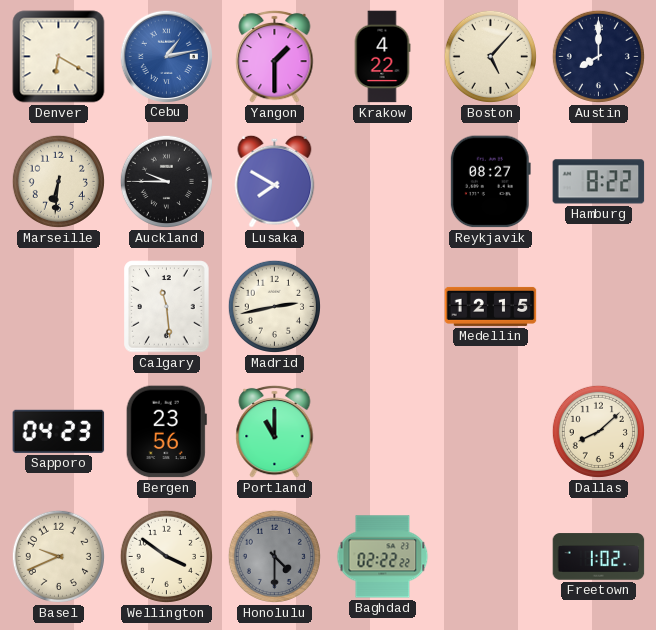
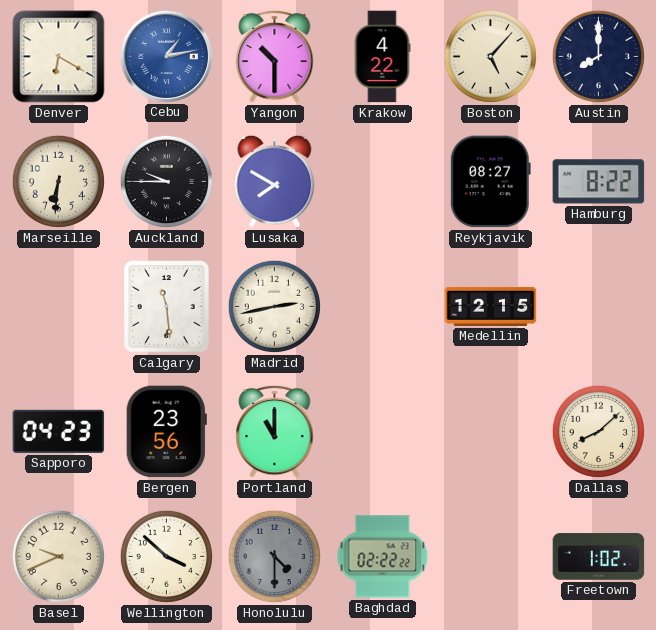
Yangon: 1:30 -> 10:30 (275, 56)
Wellington: 3:51 -> 3:52 (166, 556)
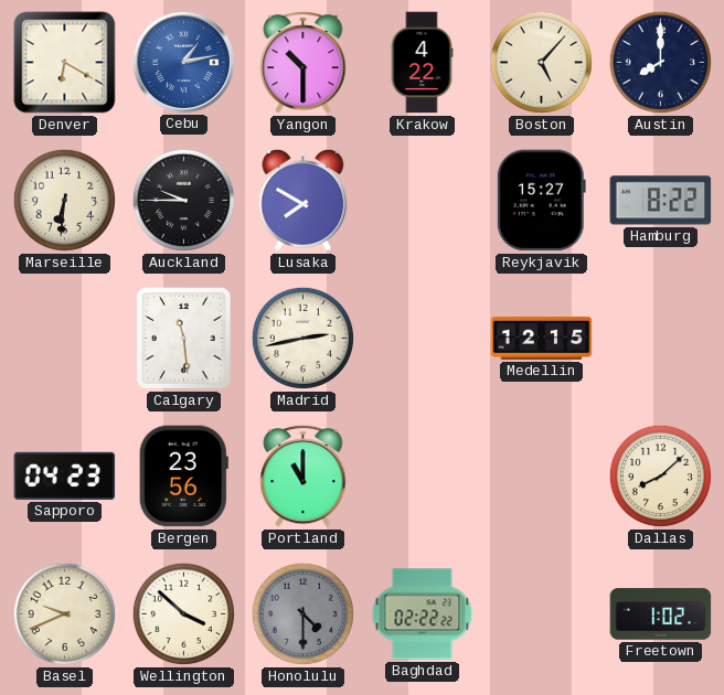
Reykjavik: 08:27 -> 15:27 (541, 201)
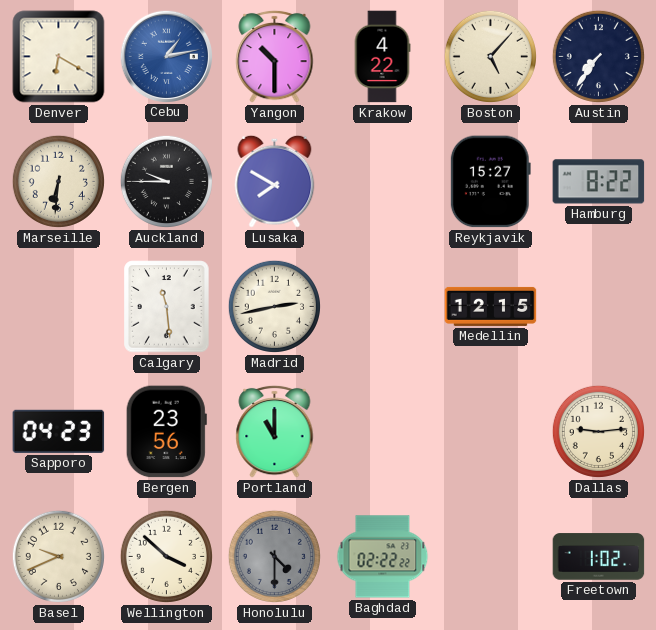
Austin: 8:00 -> 7:36 (598, 56)
Dallas: 8:08 -> 9:14 (598, 431)
